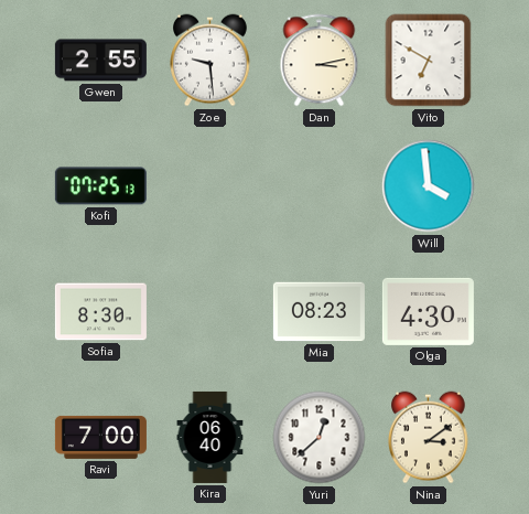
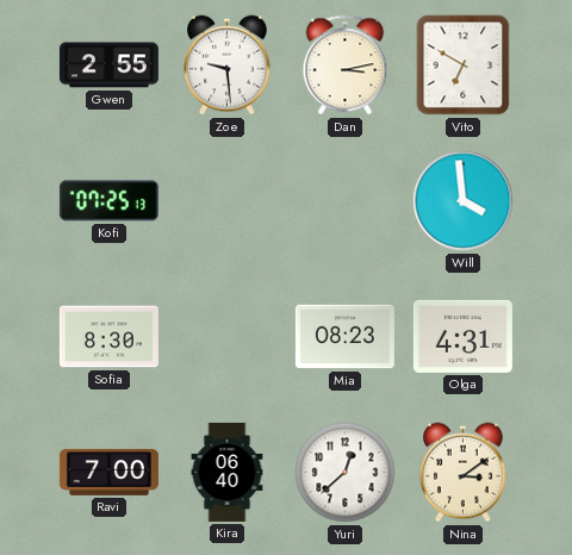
Olga: 4:30 -> 4:31 (462, 336)
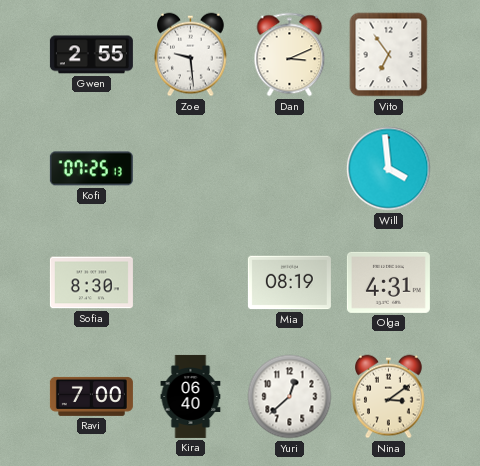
Dan: 3:13 -> 3:11 (290, 55)
Vito: 6:50 -> 6:54 (389, 55)
Mia: 08:23 -> 08:19 (289, 283)
